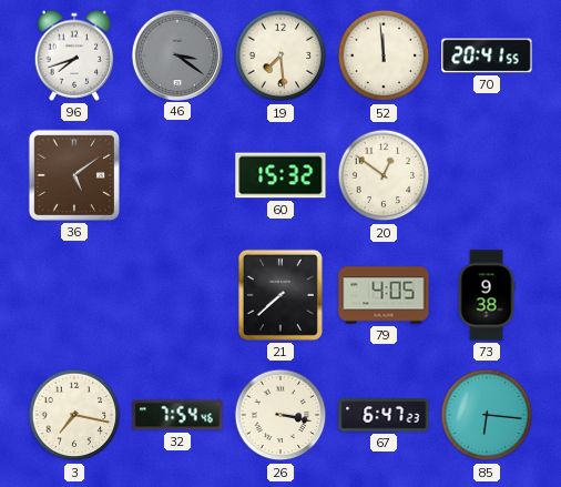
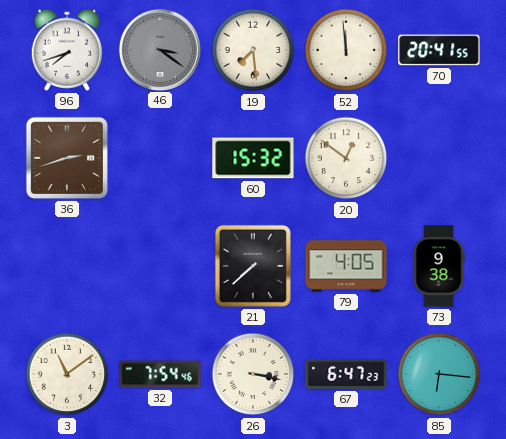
36: 5:09 -> 2:42 (67, 158)
3: 7:17 -> 11:09 (67, 374)
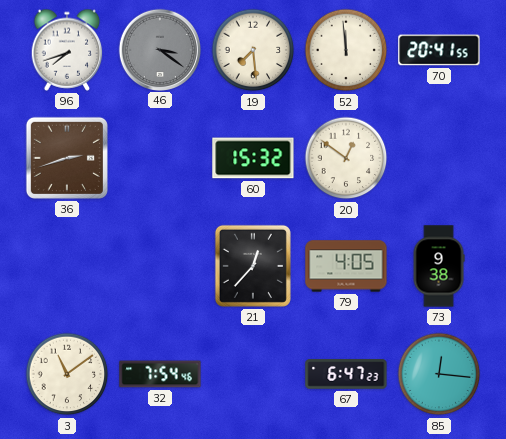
21: 7:38 -> 12:37 (253, 266)
26: 3:17 -> none (253, 374)
85: 6:16 -> 12:16 (439, 374)
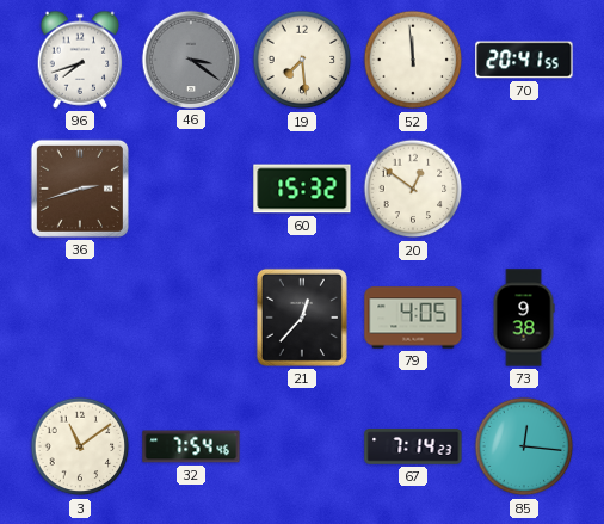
67: 6:47 -> 7:14 (413, 446)
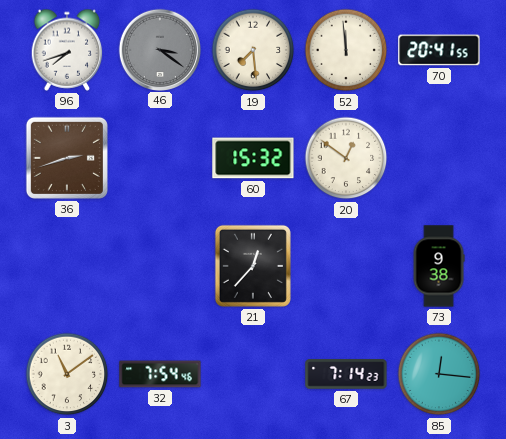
79: 4:05 -> none (413, 318)
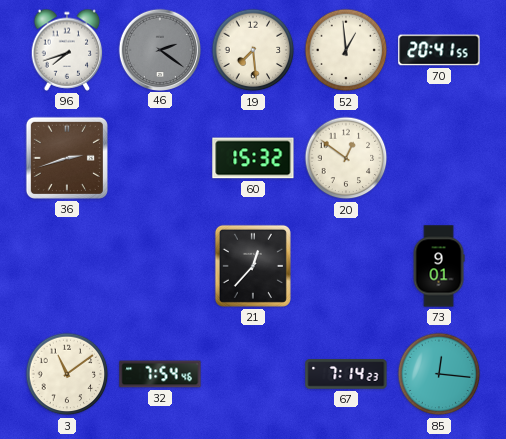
46: 3:21 -> 2:21 (159, 49)
52: 11:59 -> 12:59 (346, 50)
73: 9:38 -> 9:01 (439, 266)
